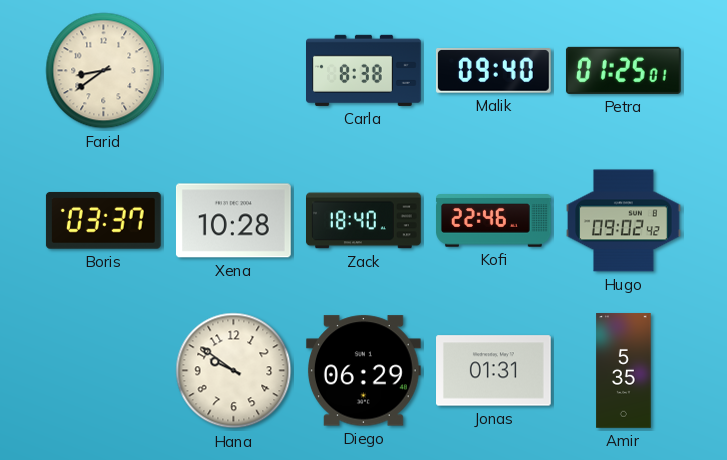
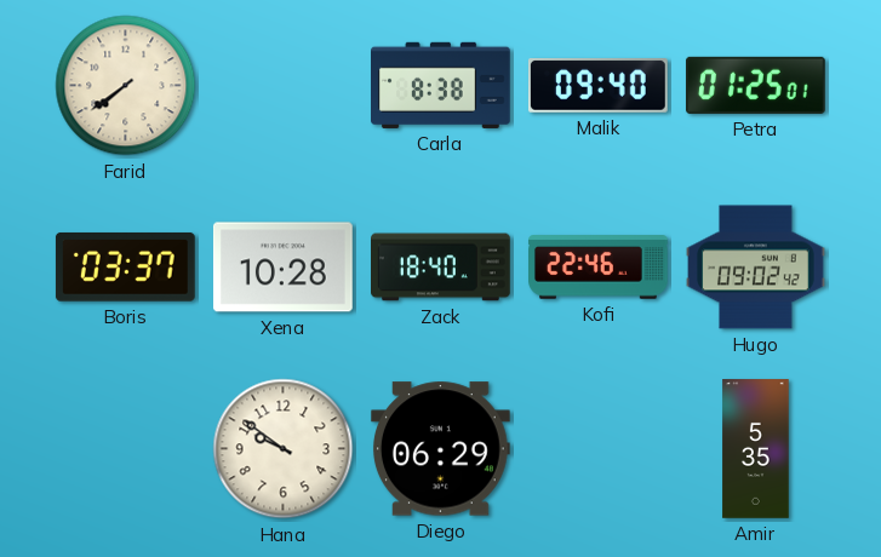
Farid: 8:39 -> 7:39 (126, 86)
Jonas: 01:31 -> none (494, 371)
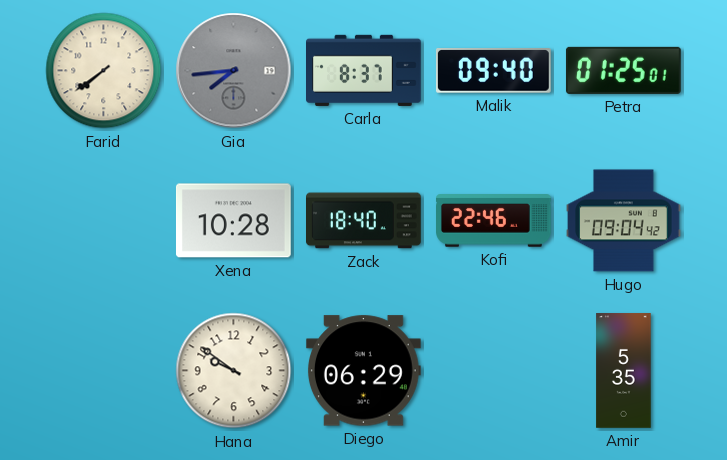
Gia: none -> 7:44 (234, 71)
Carla: 8:38 -> 8:37 (364, 70)
Boris: 03:37 -> none (125, 266)
Hugo: 09:02 -> 09:04 (624, 221)
